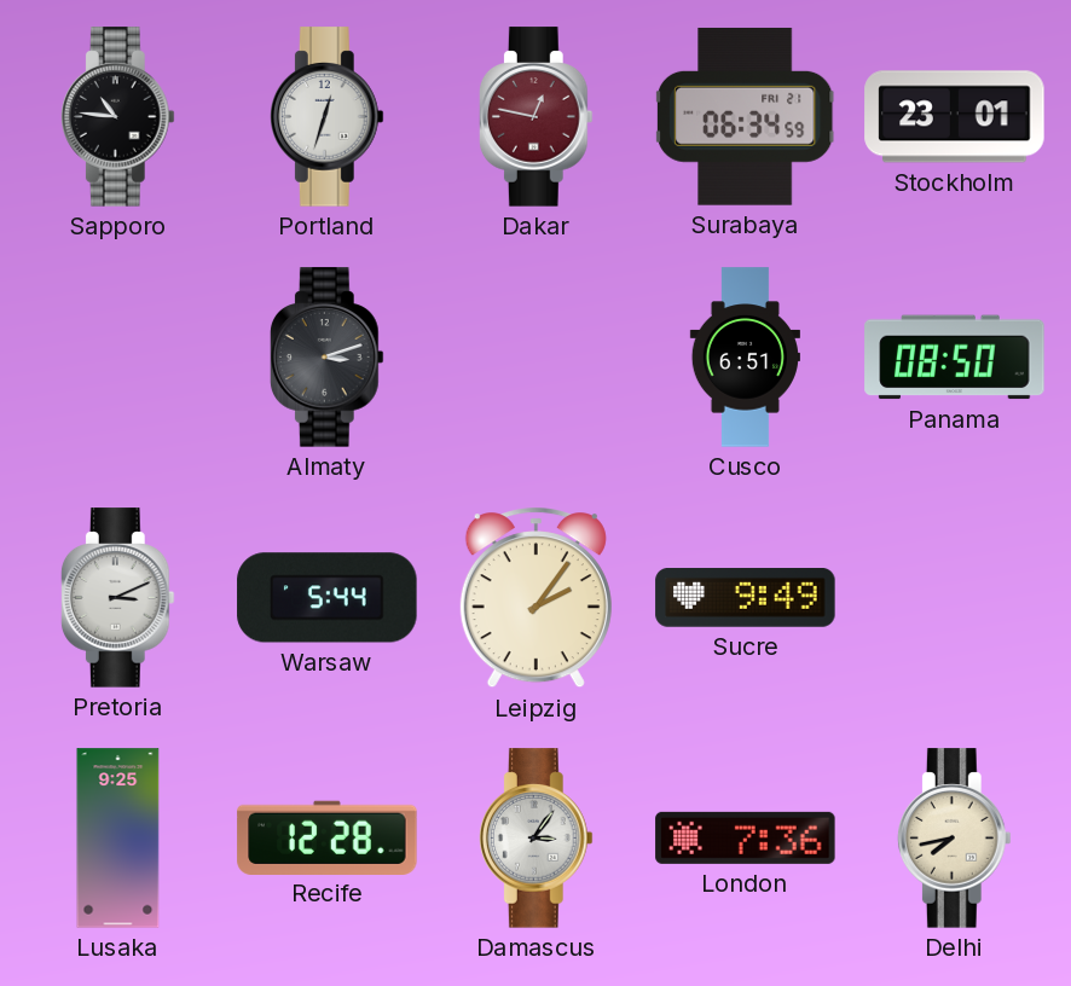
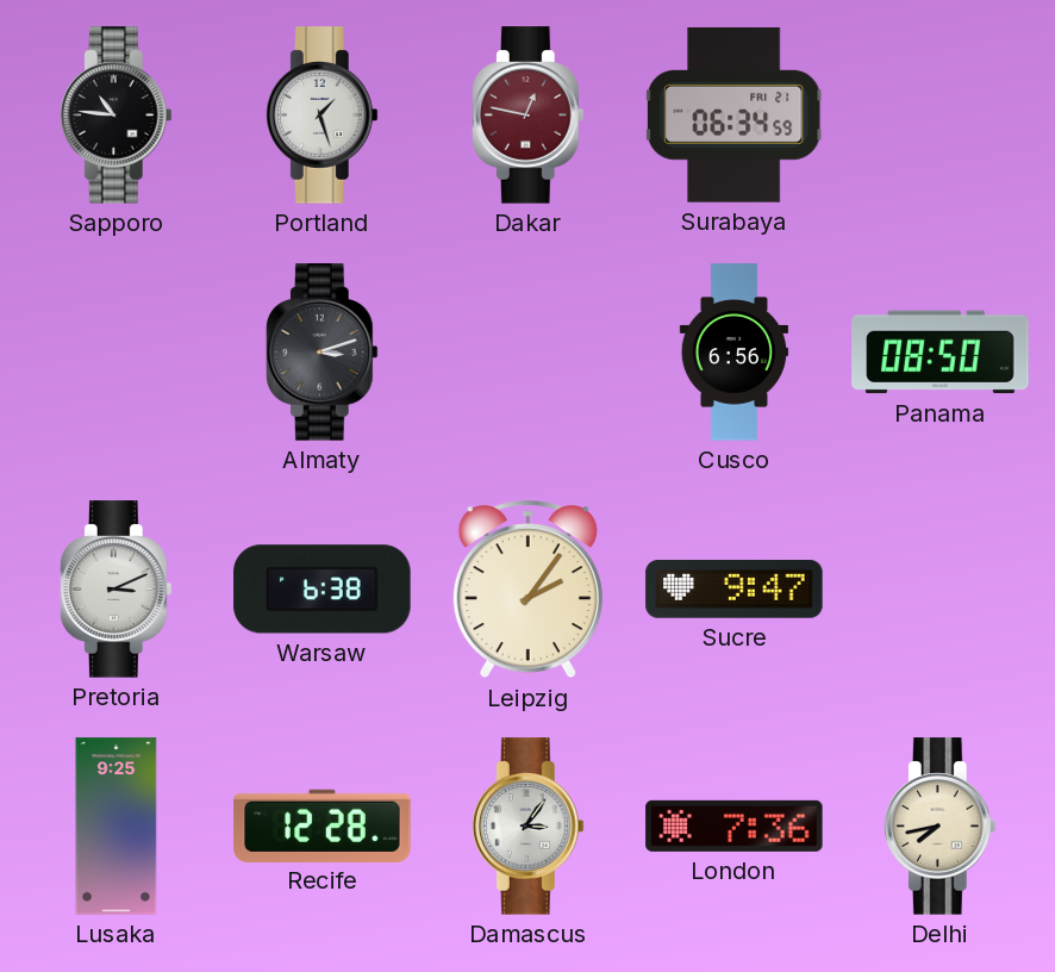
Portland: 12:33 -> 1:27 (322, 116)
Stockholm: 23:01 -> none (955, 117)
Cusco: 6:51 -> 6:56 (733, 353)
Warsaw: 5:44 -> 6:38 (323, 590)
Sucre: 9:49 -> 9:47 (735, 590)
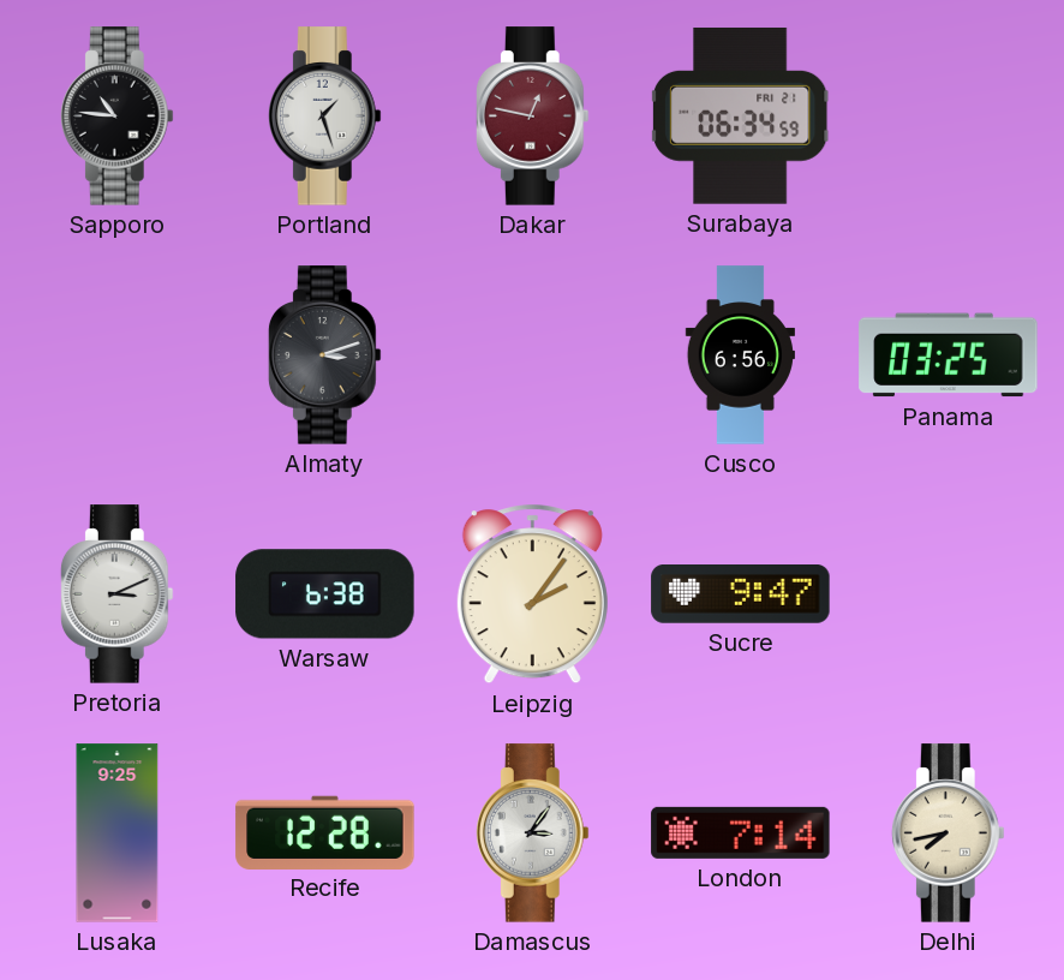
Panama: 08:50 -> 03:25 (949, 355)
London: 7:36 -> 7:14 (741, 832)
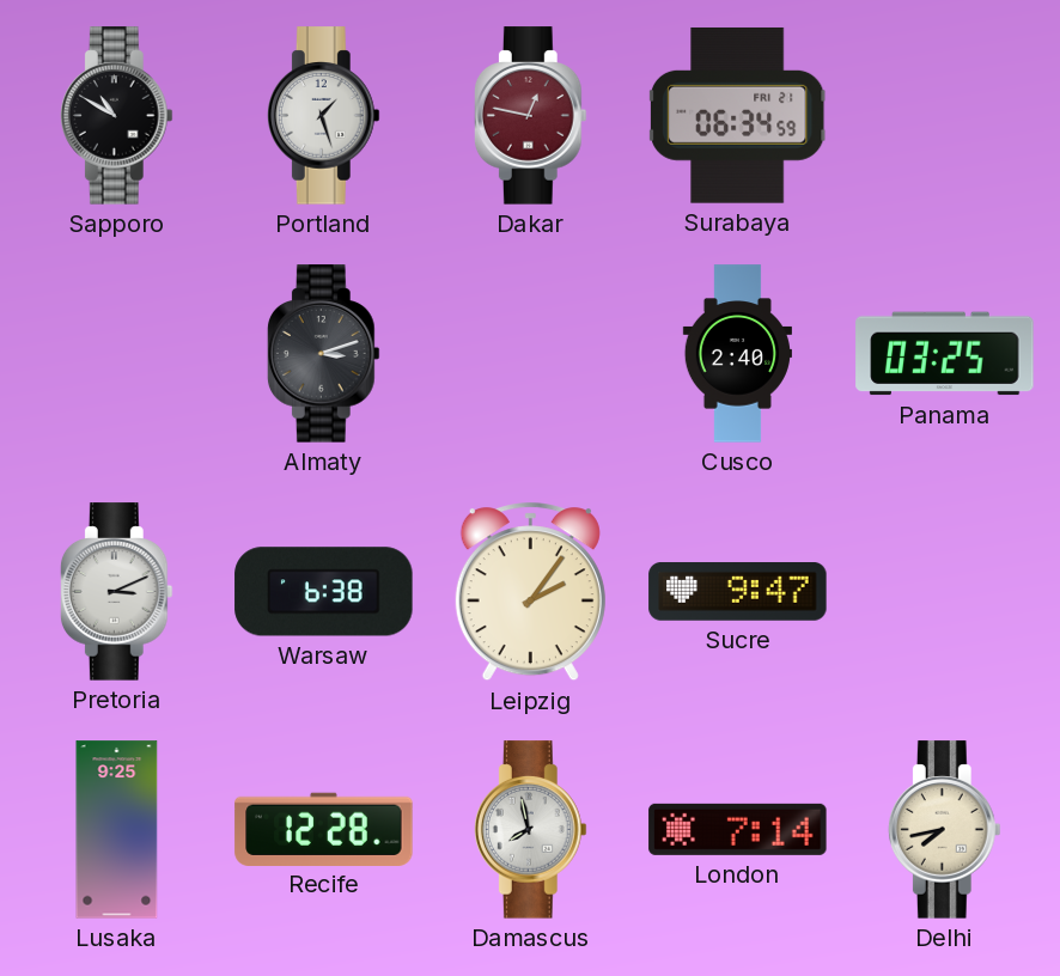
Sapporo: 10:46 -> 10:50 (116, 116)
Cusco: 6:56 -> 2:40 (737, 354)
Damascus: 3:06 -> 7:58 (530, 830)
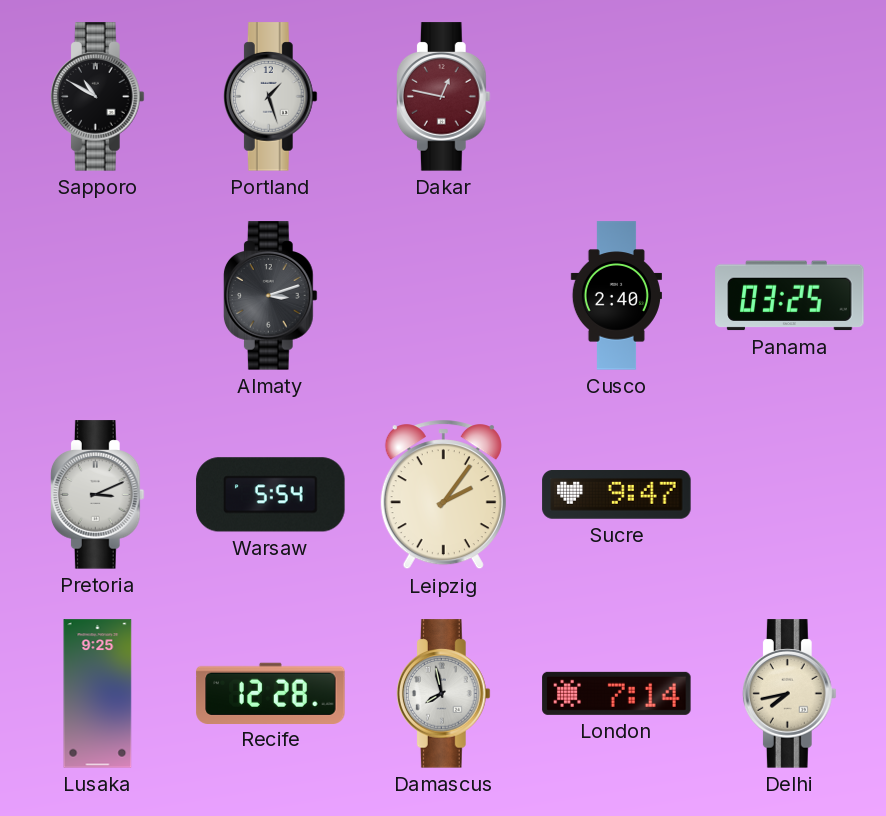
Surabaya: 06:34 -> none (738, 115)
Warsaw: 6:38 -> 5:54 (271, 495)
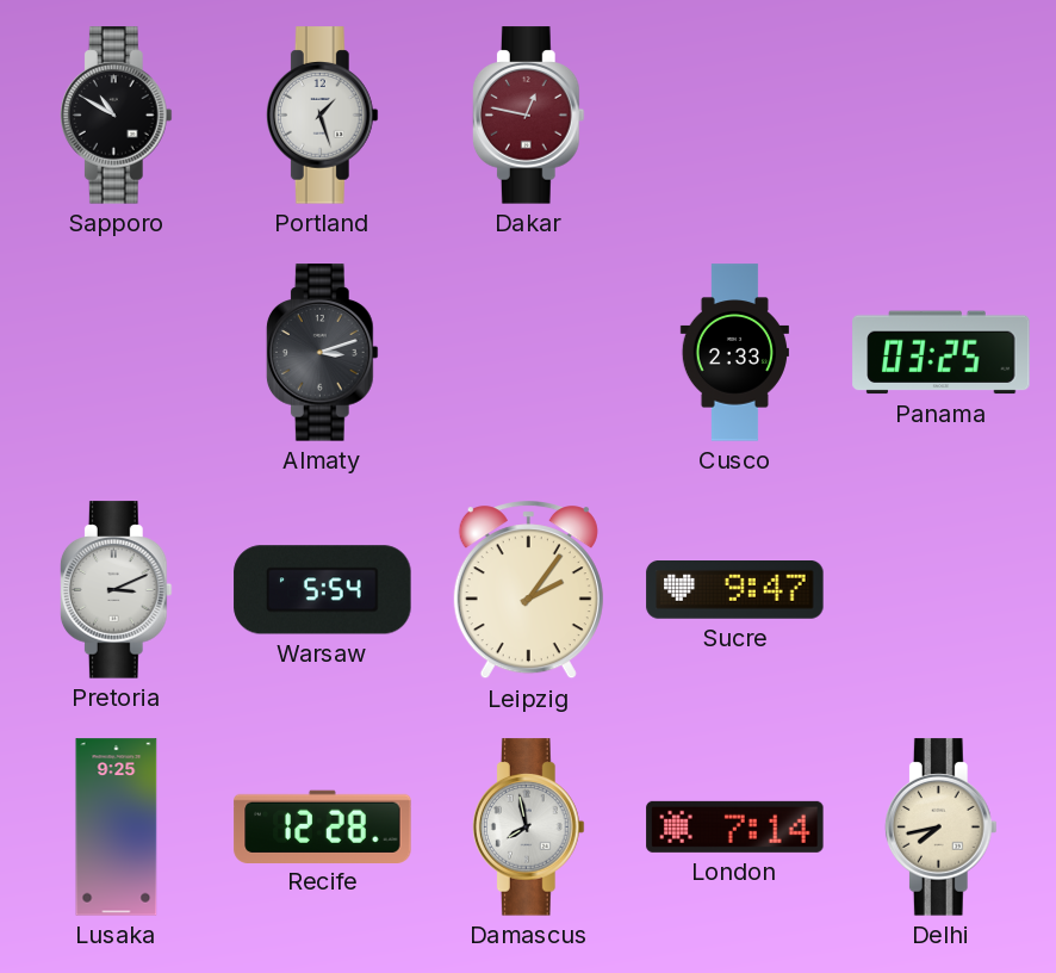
Cusco: 2:40 -> 2:33 (734, 353)
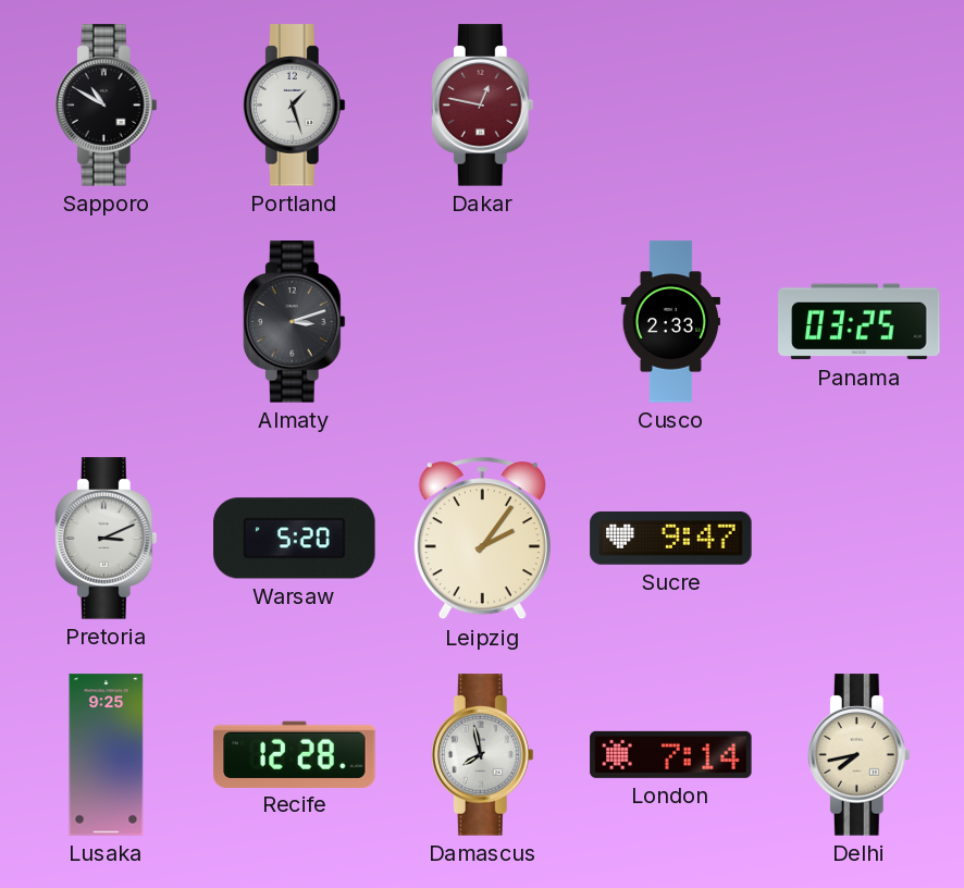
Warsaw: 5:54 -> 5:20 (295, 539)
